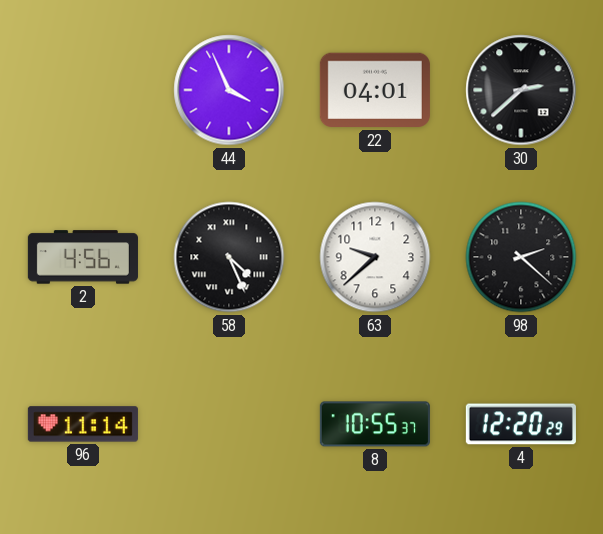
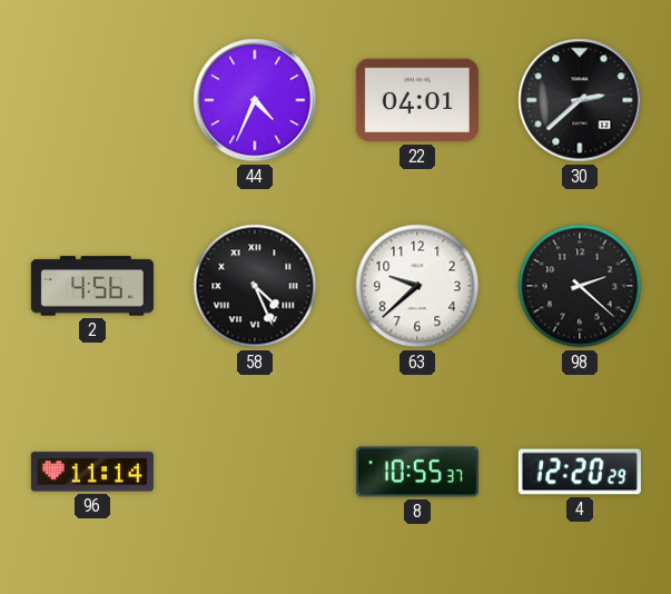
44: 3:56 -> 4:34 (255, 100)
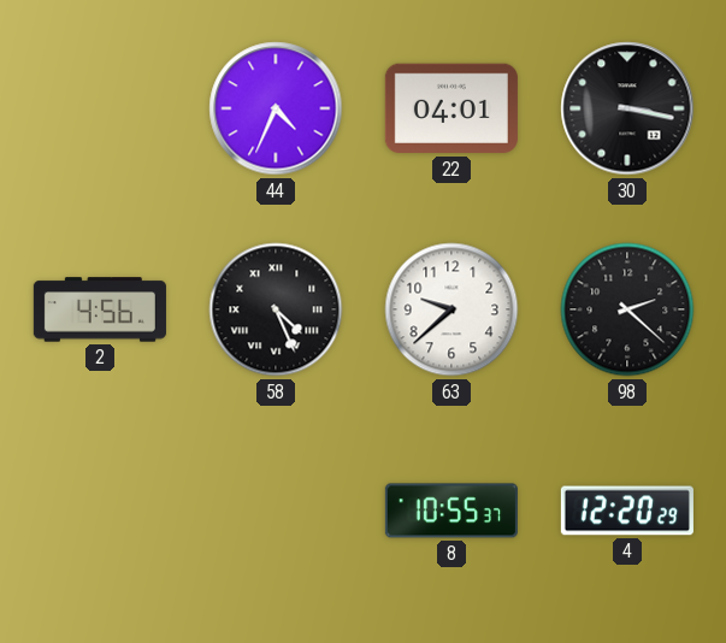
30: 2:38 -> 3:17 (627, 108)
96: 11:14 -> none (92, 472)
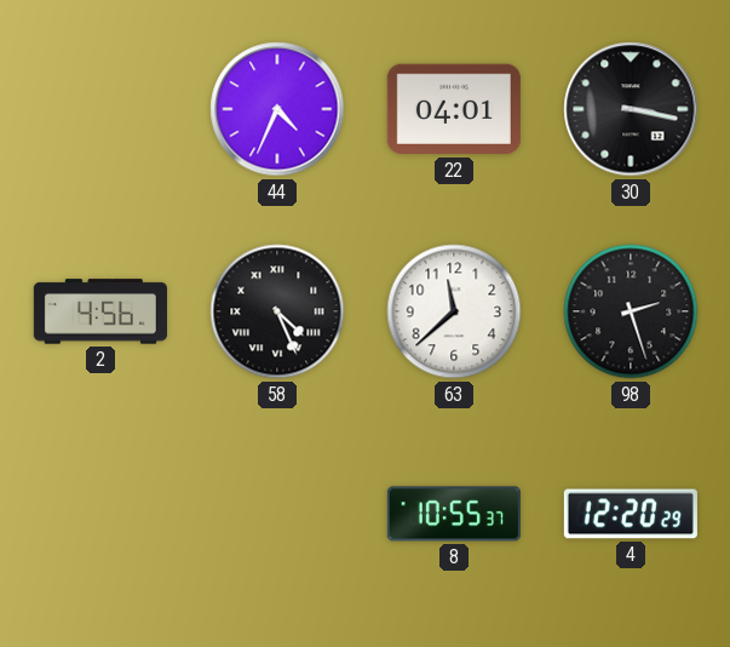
63: 9:38 -> 11:38 (454, 311)
98: 2:22 -> 2:27 (631, 311)
